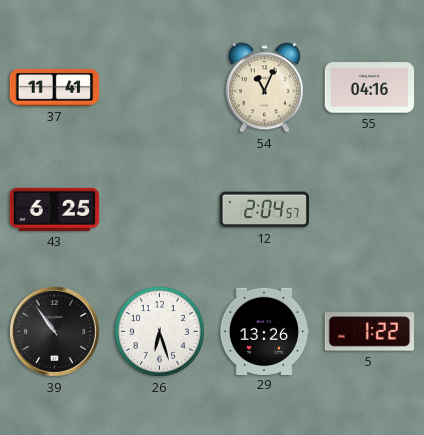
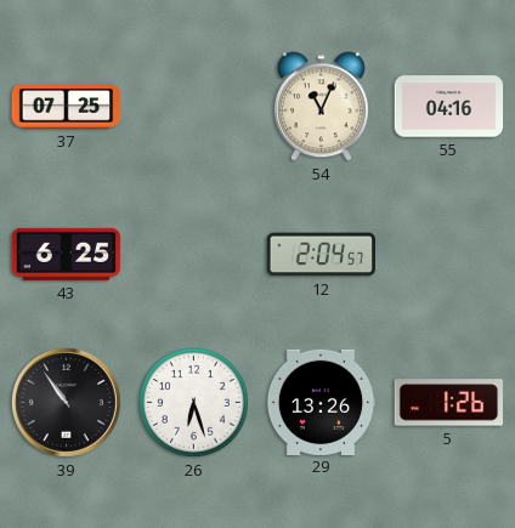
37: 11:41 -> 07:25 (67, 107)
5: 1:22 -> 1:26 (448, 403)
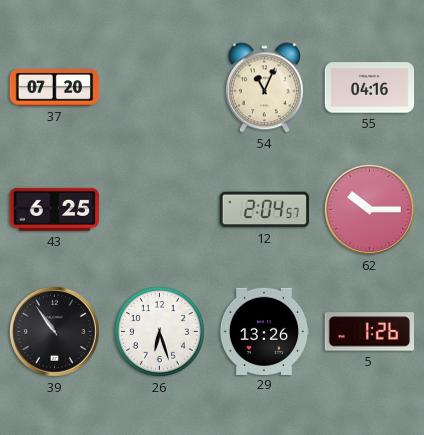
37: 07:25 -> 07:20 (55, 88)
62: none -> 10:15 (370, 210)
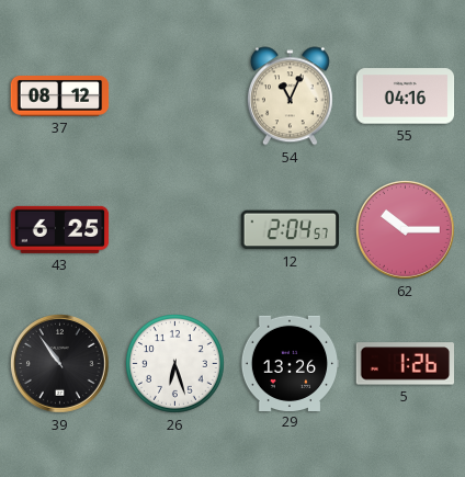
37: 07:20 -> 08:12 (60, 96)
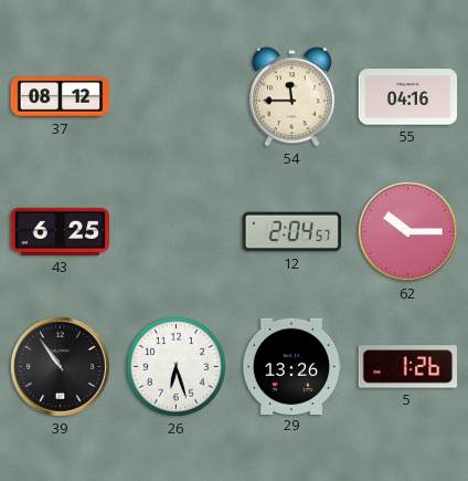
54: 11:04 -> 11:45 (291, 97)
